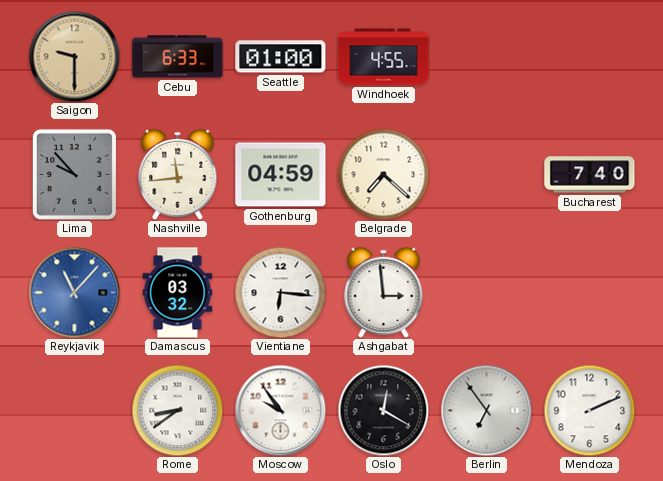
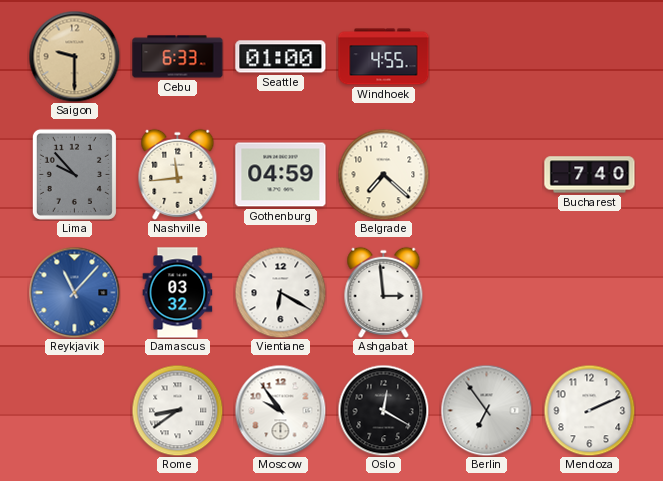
Vientiane: 6:16 -> 6:20 (280, 292)
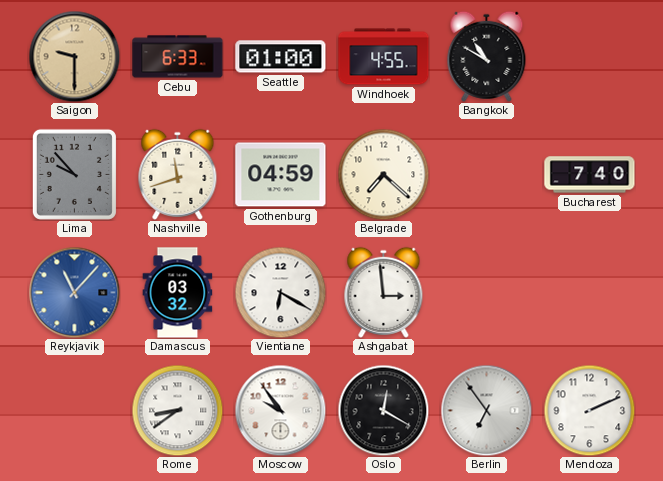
Bangkok: none -> 10:50 (487, 56)
Nashville: 11:44 -> 11:42 (178, 174)
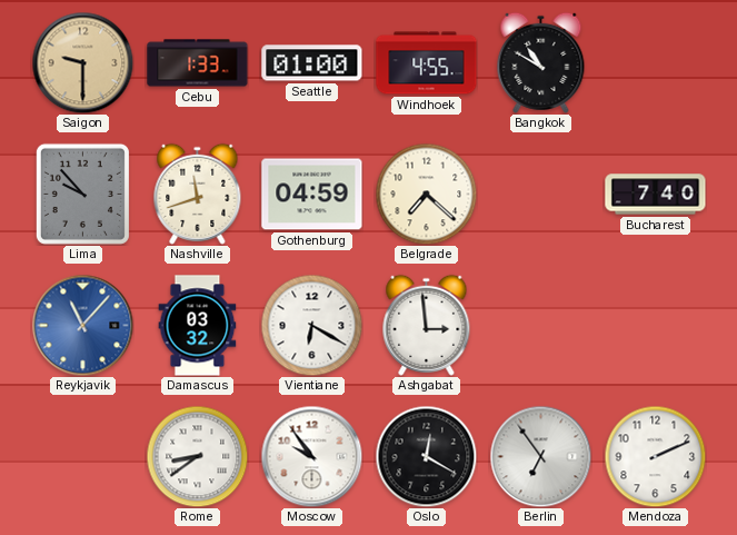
Cebu: 6:33 -> 1:33 (198, 63)
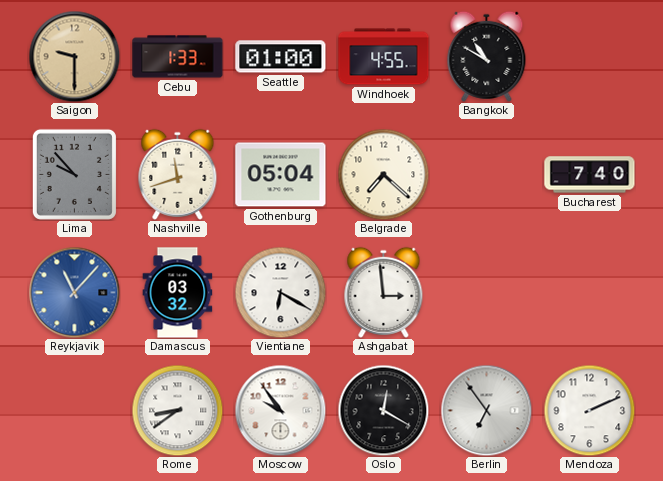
Gothenburg: 04:59 -> 05:04 (281, 175)
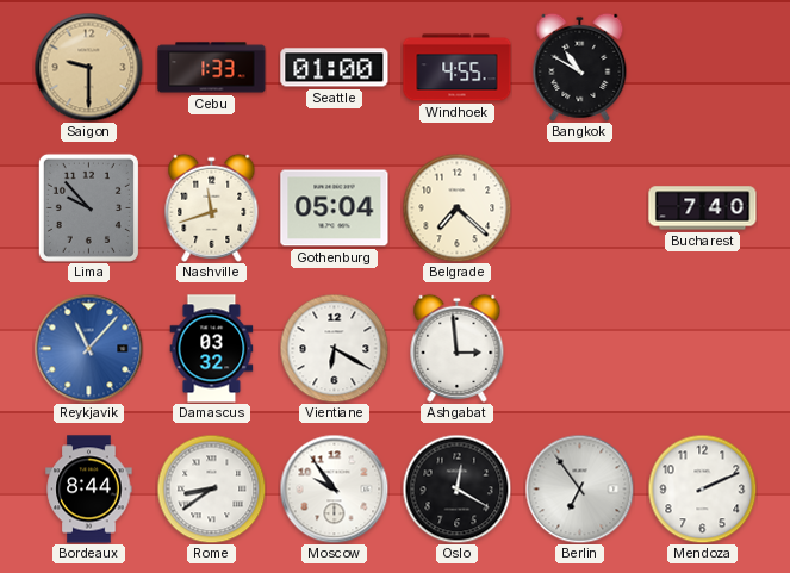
Bordeaux: none -> 8:44 (89, 490)
